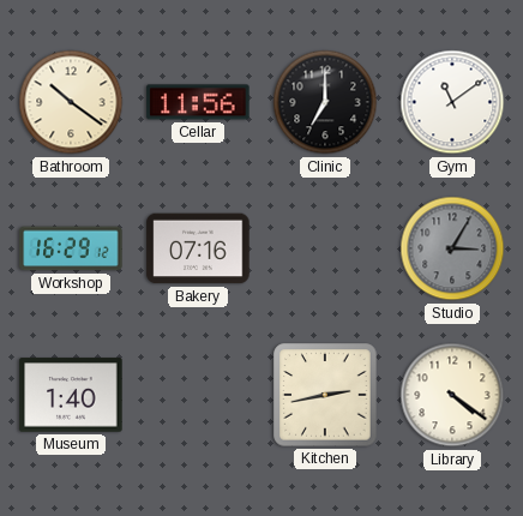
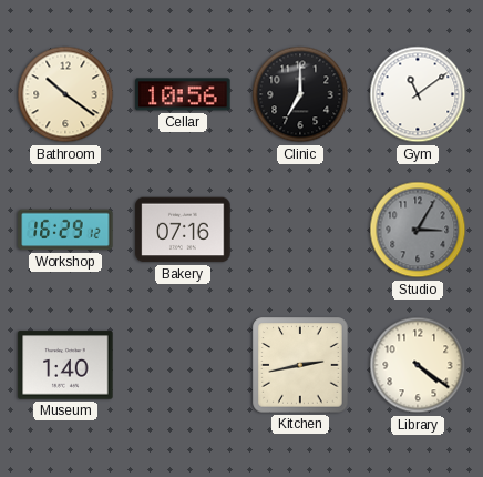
Cellar: 11:56 -> 10:56 (183, 94)
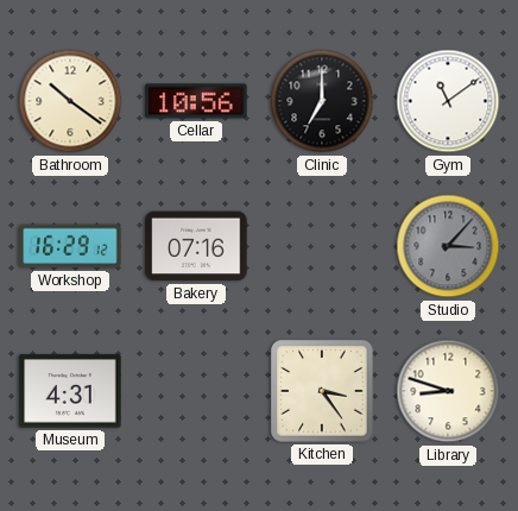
Studio: 3:05 -> 3:07 (448, 246)
Museum: 1:40 -> 4:31 (70, 391)
Kitchen: 2:43 -> 3:24 (322, 391)
Library: 4:21 -> 8:48 (448, 391)
